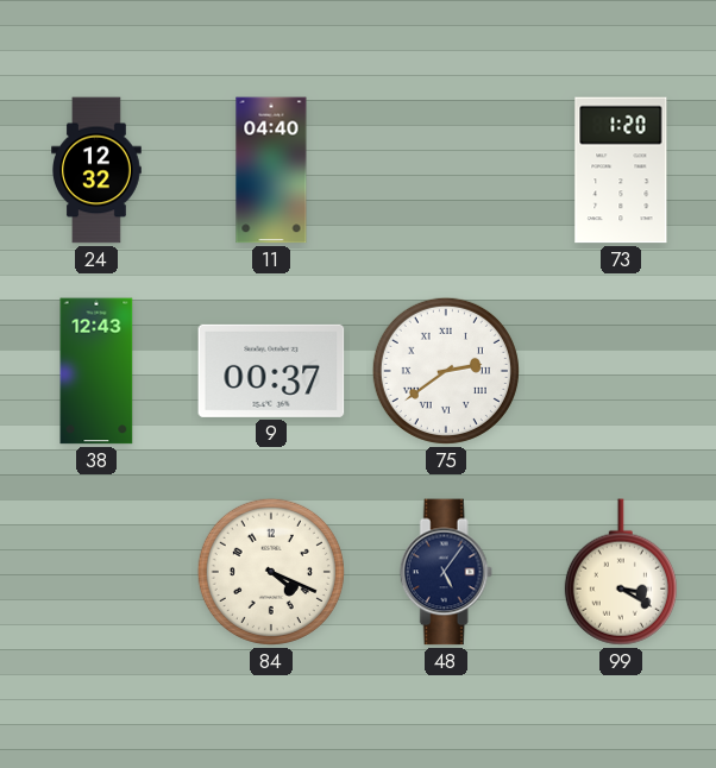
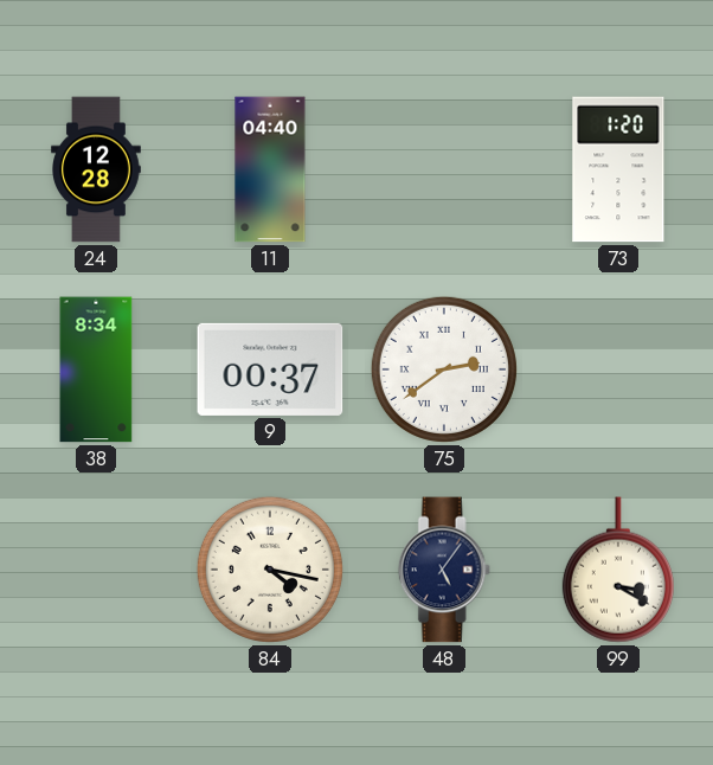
24: 12:32 -> 12:28 (96, 169)
38: 12:43 -> 8:34 (96, 369)
84: 4:19 -> 4:17 (270, 570)
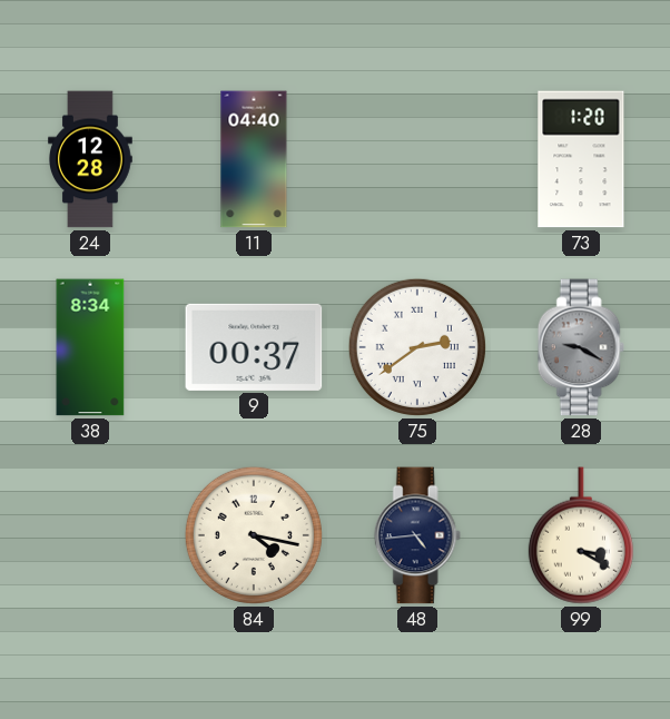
28: none -> 9:20 (581, 347)
48: 5:06 -> 4:44 (417, 535)
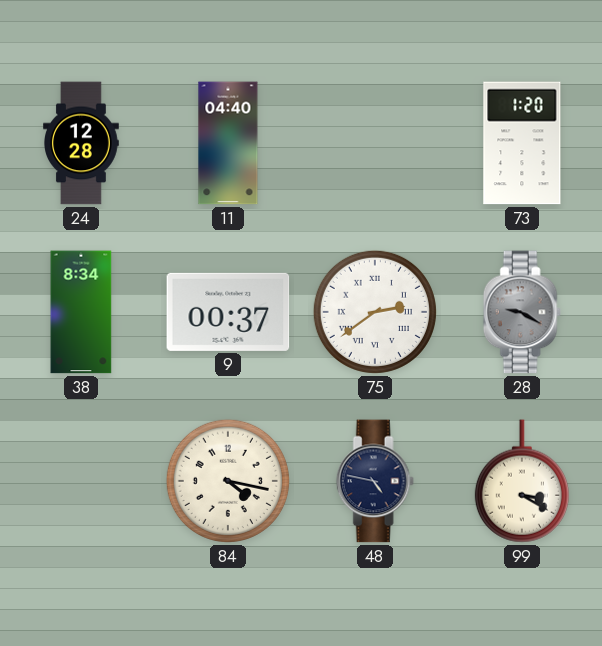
48: 4:44 -> 4:47 (375, 481)
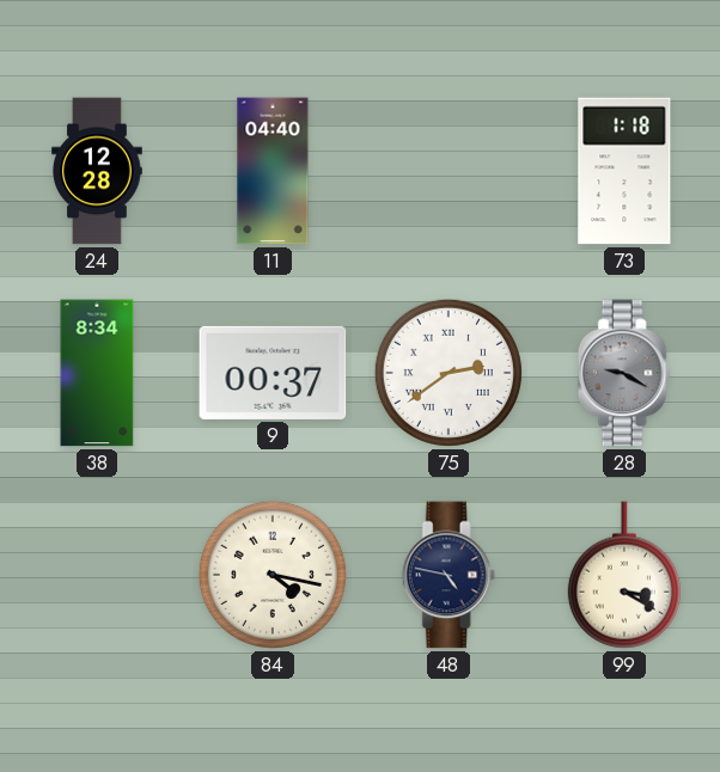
73: 1:20 -> 1:18 (624, 171)
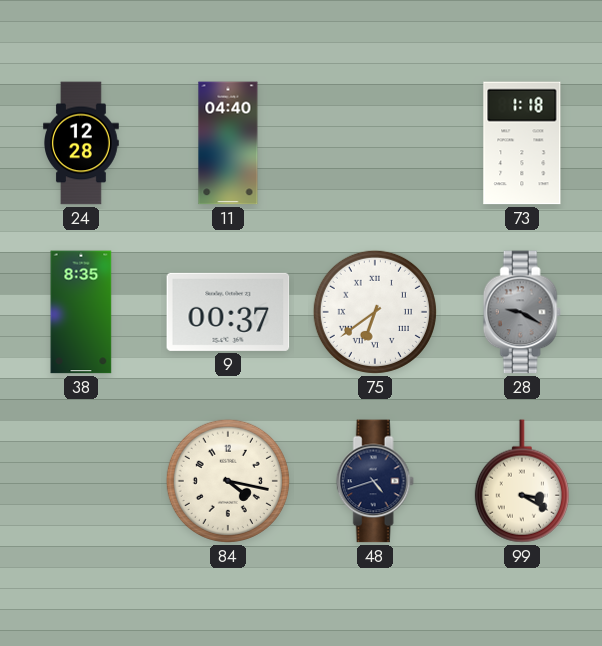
38: 8:34 -> 8:35 (81, 312)
75: 2:39 -> 6:39 (375, 312)
48: 4:47 -> 4:42 (375, 481)
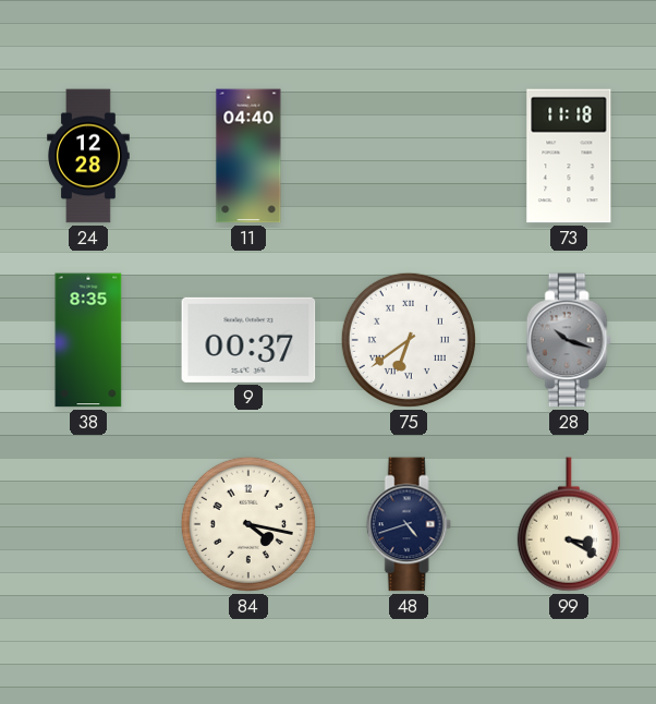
73: 1:18 -> 11:18 (569, 156)
28: 9:20 -> 10:18 (569, 340)
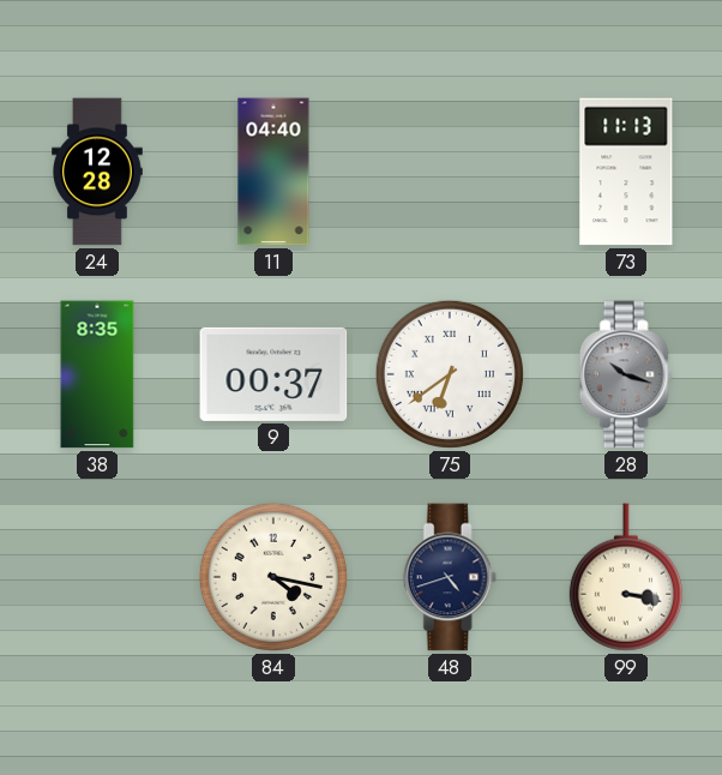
73: 11:18 -> 11:13 (626, 172)
99: 3:20 -> 3:17 (626, 577)
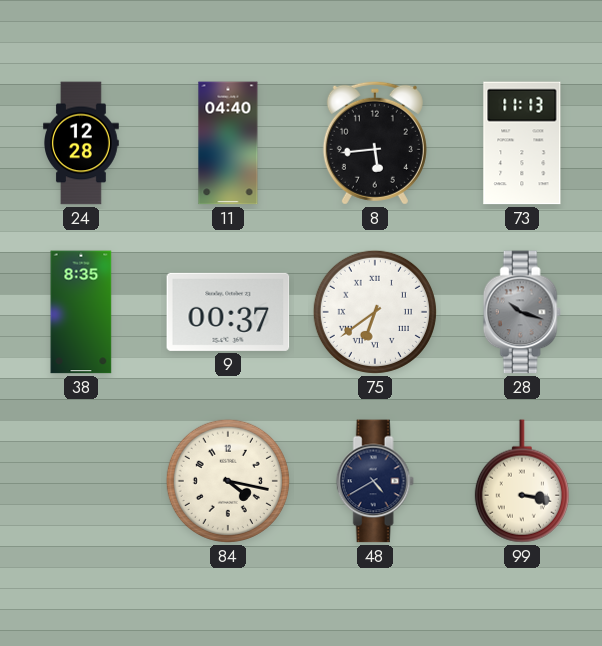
8: none -> 5:44 (375, 143)
48: 4:42 -> 4:40 (375, 481)
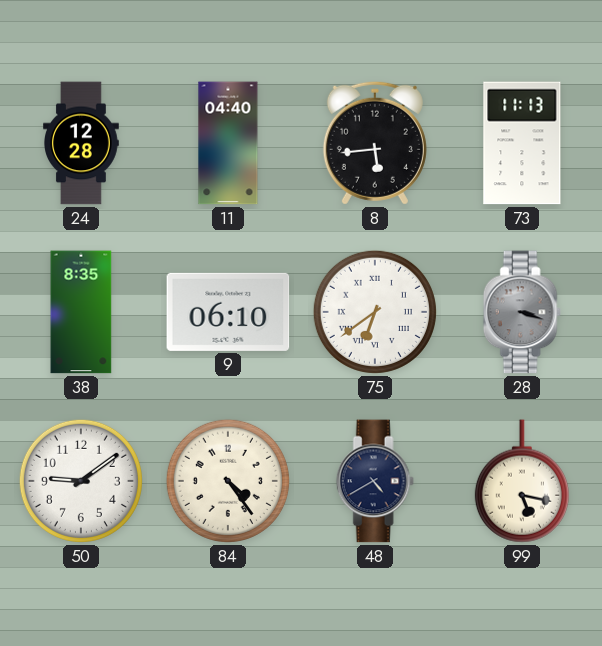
9: 00:37 -> 06:10 (228, 312)
28: 10:18 -> 3:18 (522, 312)
50: none -> 9:09 (81, 481)
84: 4:17 -> 4:24 (228, 481)
99: 3:17 -> 5:17 (522, 481)
